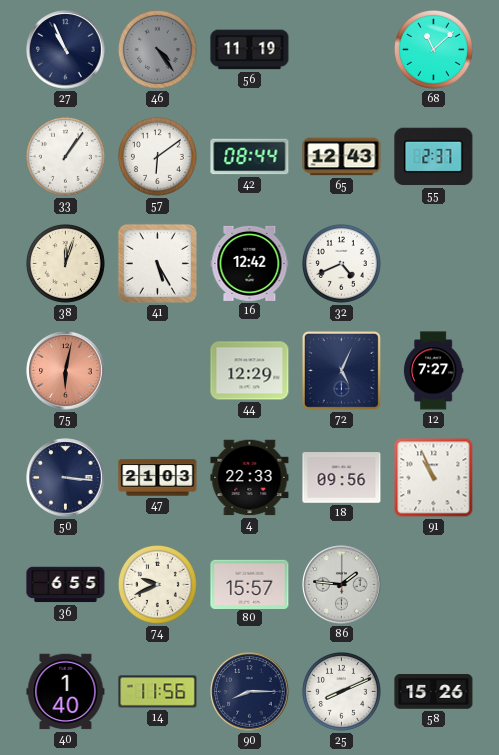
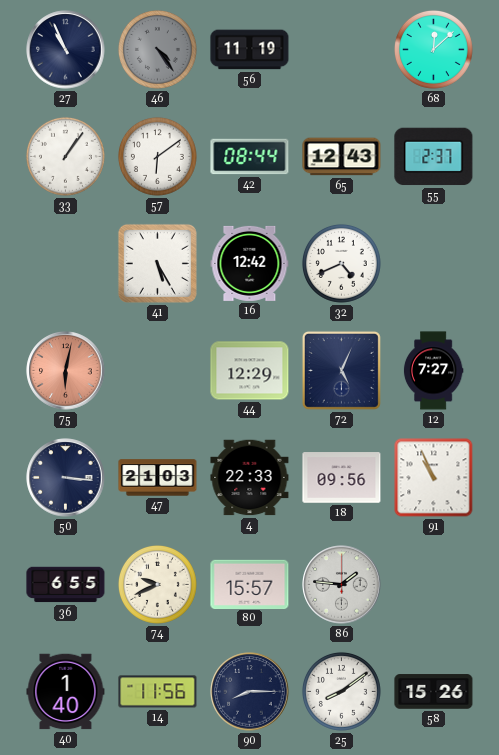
68: 11:08 -> 12:08 (433, 49)
38: 12:03 -> none (65, 263)
25: 8:11 -> 8:09 (341, 691)
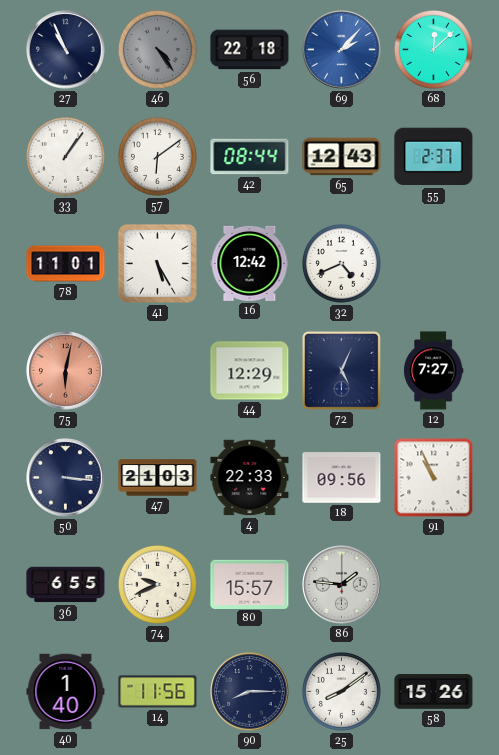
56: 11:19 -> 22:18 (250, 50)
69: none -> 2:07 (342, 50)
78: none -> 11:01 (66, 264)
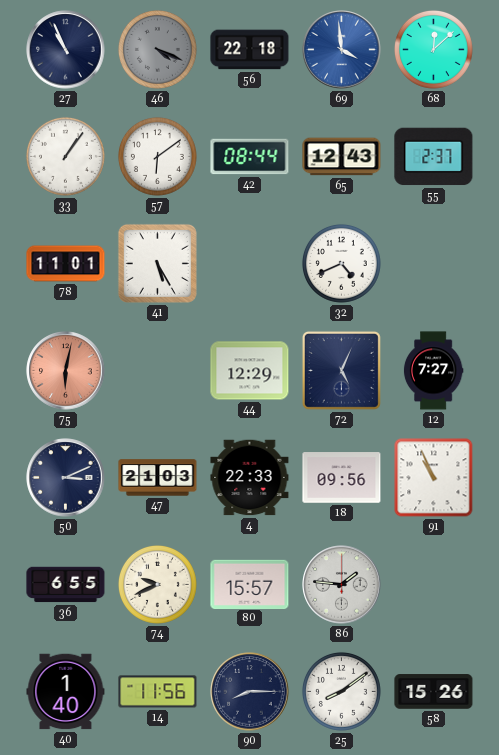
46: 4:24 -> 4:19 (157, 49)
69: 2:07 -> 3:59 (342, 50)
16: 12:42 -> none (250, 263)
50: 3:16 -> 3:11 (66, 478)
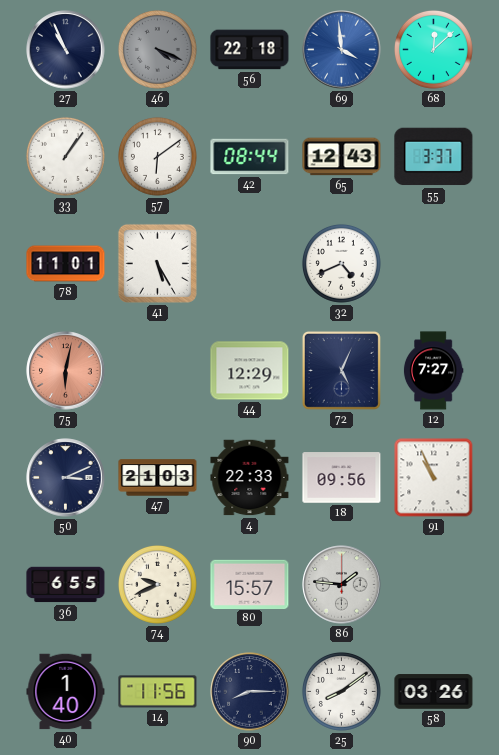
55: 2:37 -> 3:37 (434, 157)
58: 15:26 -> 03:26 (434, 692)
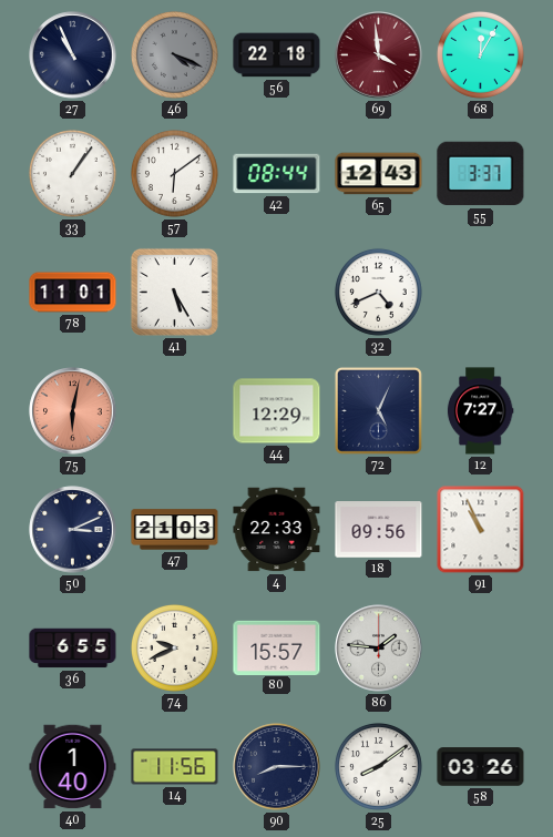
69 dial: blue -> burgundy (379, 55)
68: 12:08 -> 12:05 (480, 54)
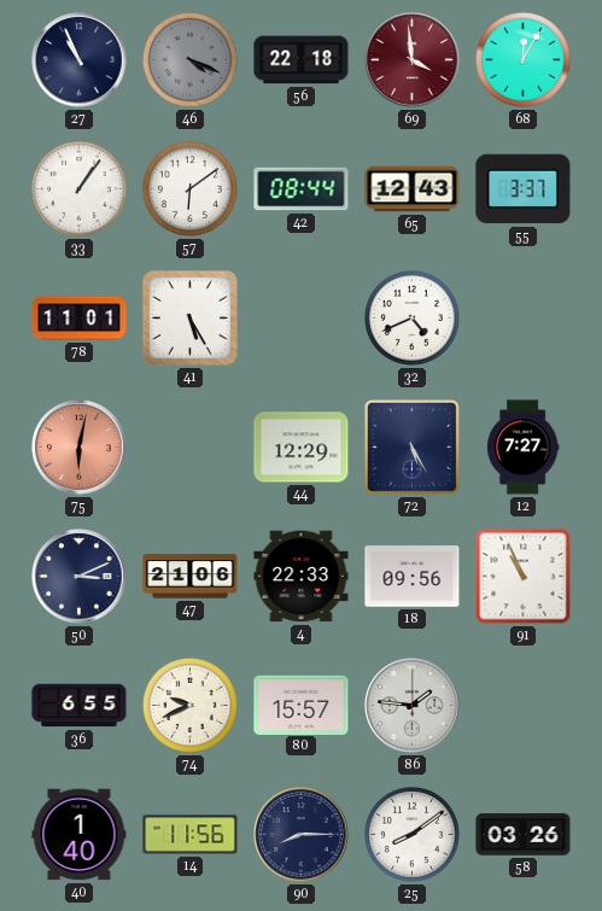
72: 5:04 -> 5:25 (411, 446)
47: 21:03 -> 21:06 (191, 577)
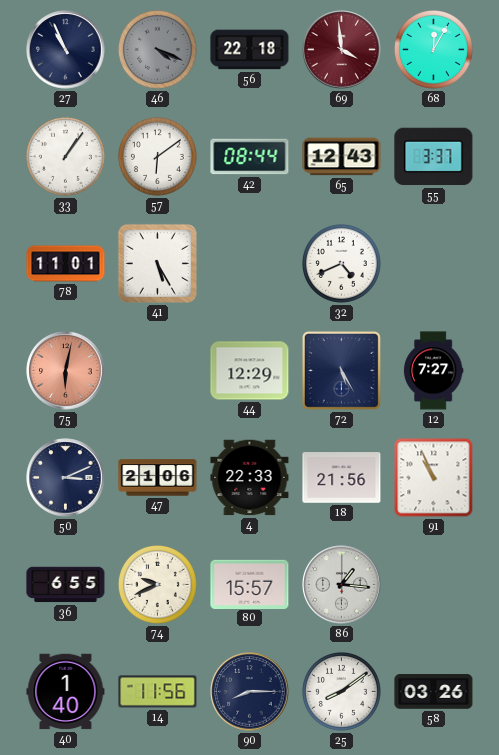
18: 09:56 -> 21:56 (342, 478)
86: 1:46 -> 1:16 (342, 585)
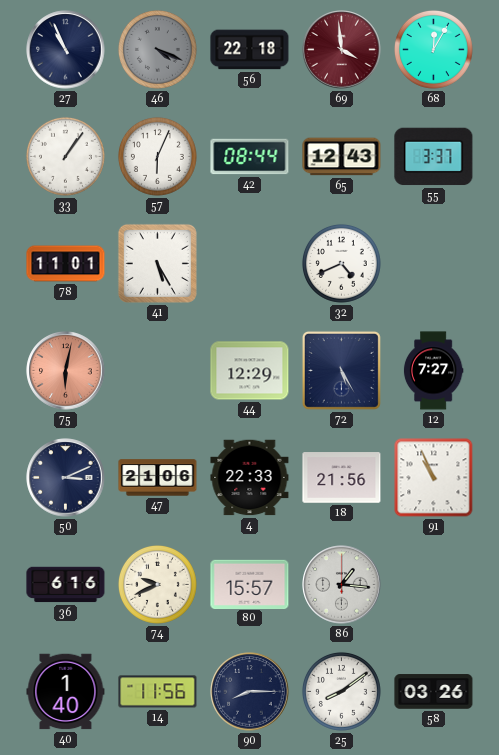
57: 6:09 -> 6:04 (157, 156)
36: 6:55 -> 6:16 (66, 585)
